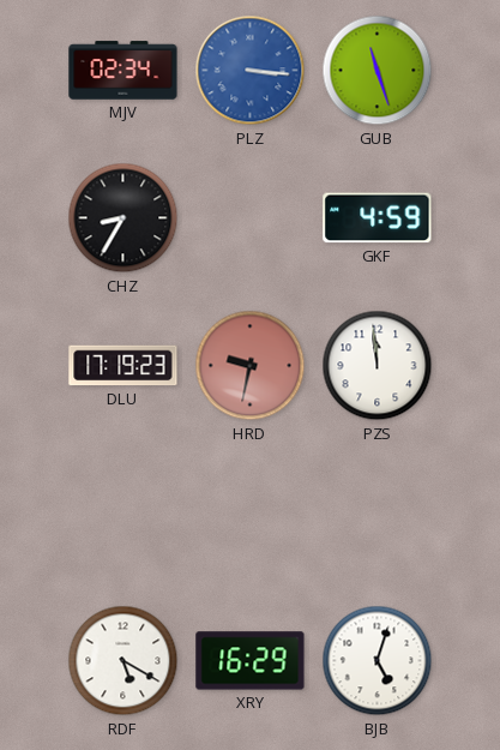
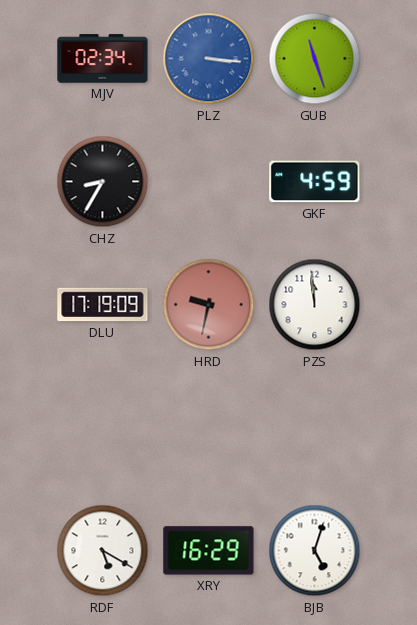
DLU: 17:19:23 -> 17:19:09 (103, 305)
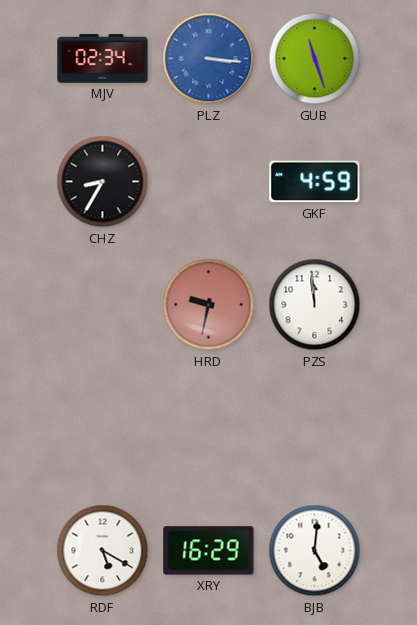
DLU: 17:19 -> none (103, 305)
BJB: 5:03 -> 5:01 (315, 551)
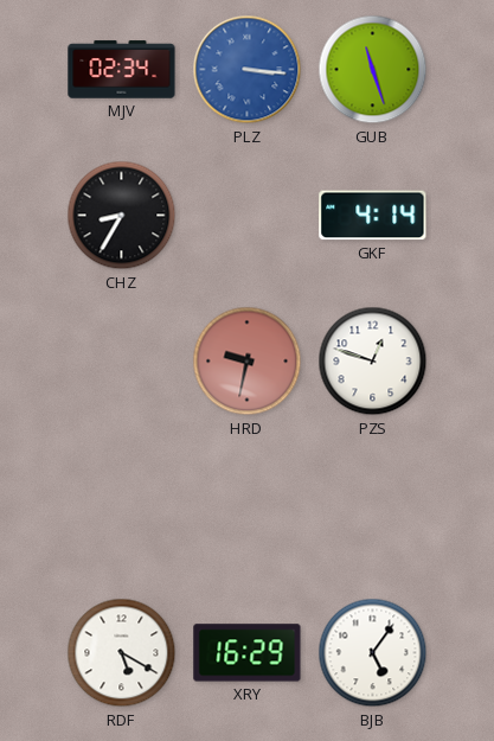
GKF: 4:59 -> 4:14 (373, 216)
PZS: 11:59 -> 12:48 (373, 362)
BJB: 5:01 -> 5:06 (373, 653)
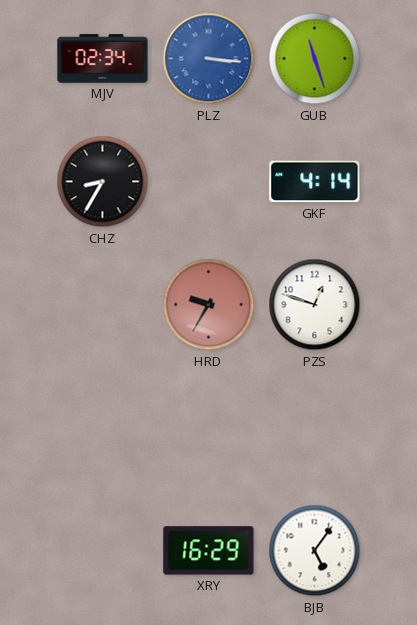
HRD: 9:32 -> 9:35 (209, 305)
RDF: 5:20 -> none (122, 653)
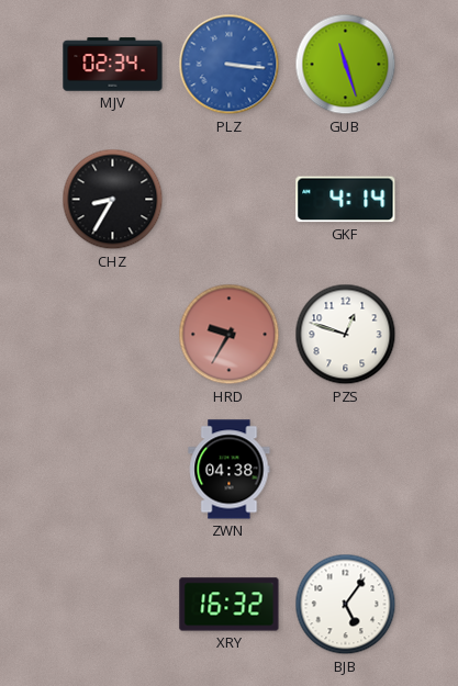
ZWN: none -> 04:38 (230, 470)
XRY: 16:29 -> 16:32 (230, 605)
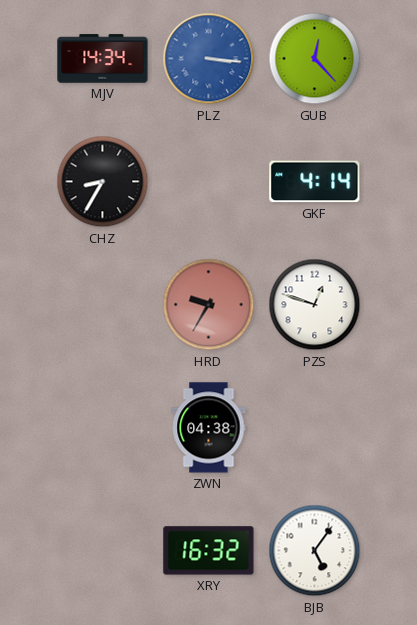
MJV: 02:34 -> 14:34 (103, 59)
GUB: 11:27 -> 12:23 (315, 59)
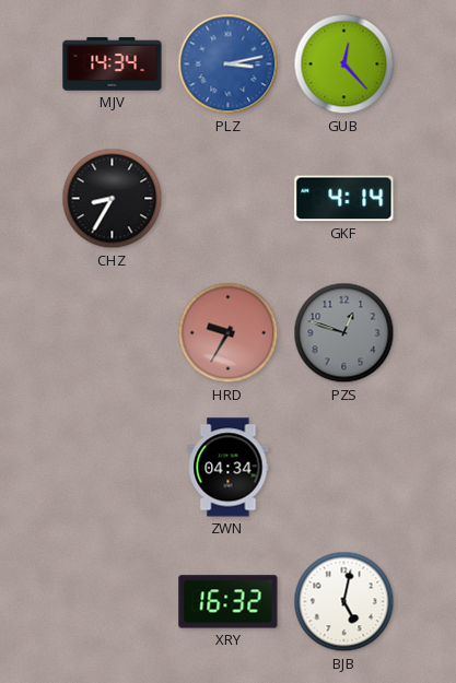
PLZ: 3:16 -> 3:13 (229, 64)
PZS dial: white -> grey (344, 333)
ZWN: 04:38 -> 04:34 (229, 468)
BJB: 5:06 -> 5:02 (344, 602)
